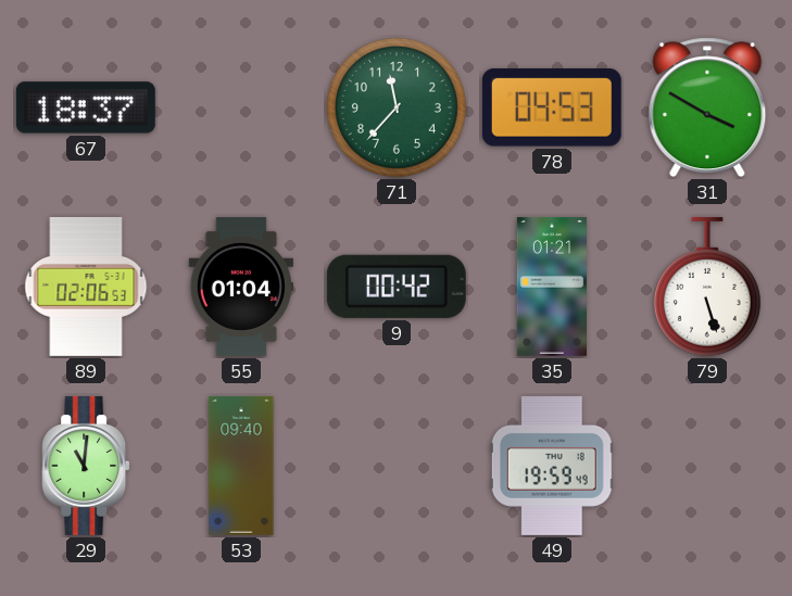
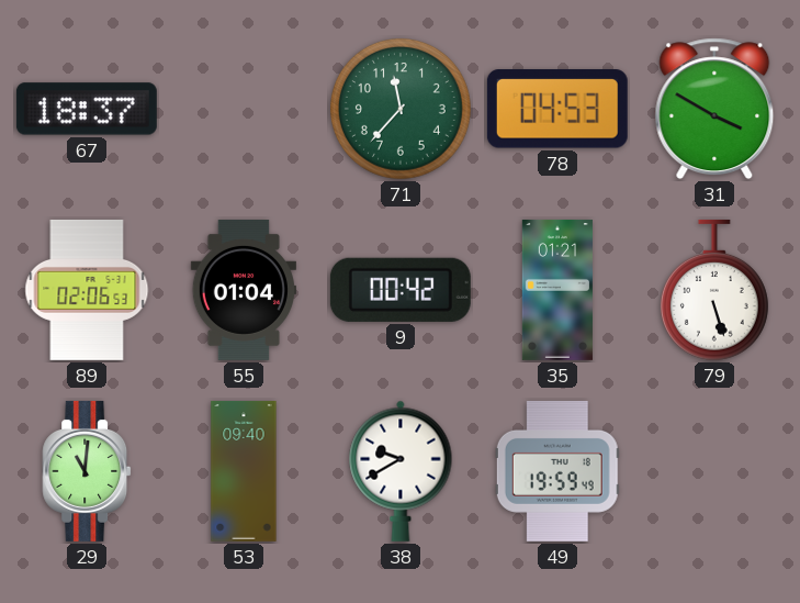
38: none -> 9:40 (401, 471)
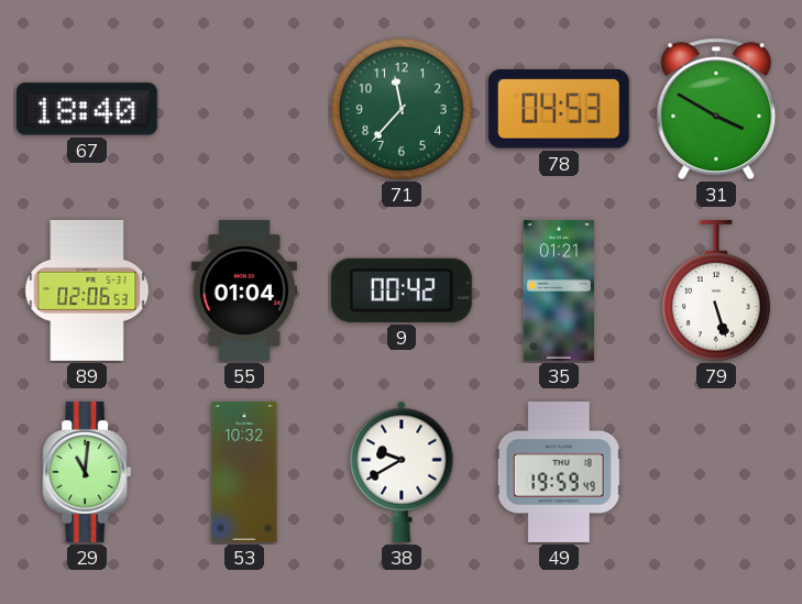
67: 18:37 -> 18:40 (87, 109)
53: 09:40 -> 10:32 (244, 472)
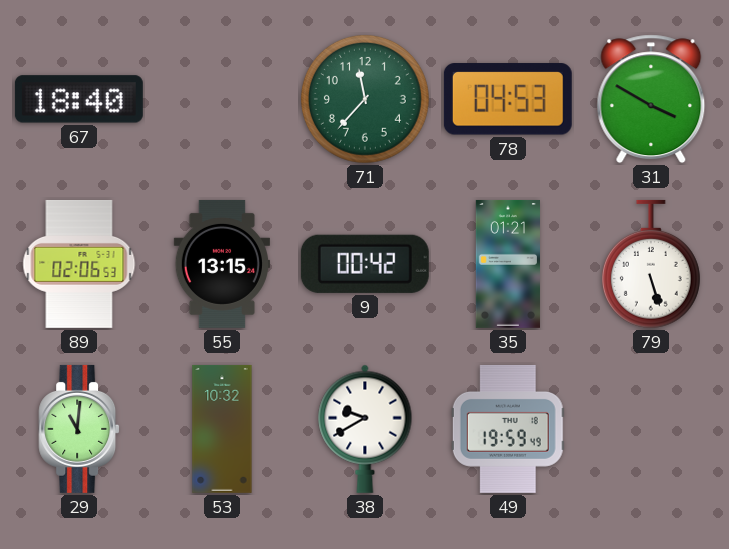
55: 01:04 -> 13:15 (222, 264)
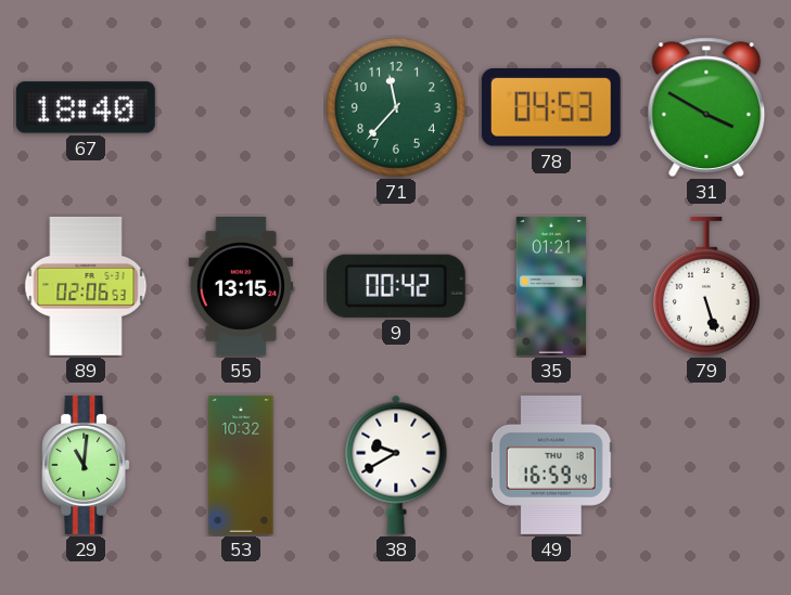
49: 19:59 -> 16:59 (551, 465)
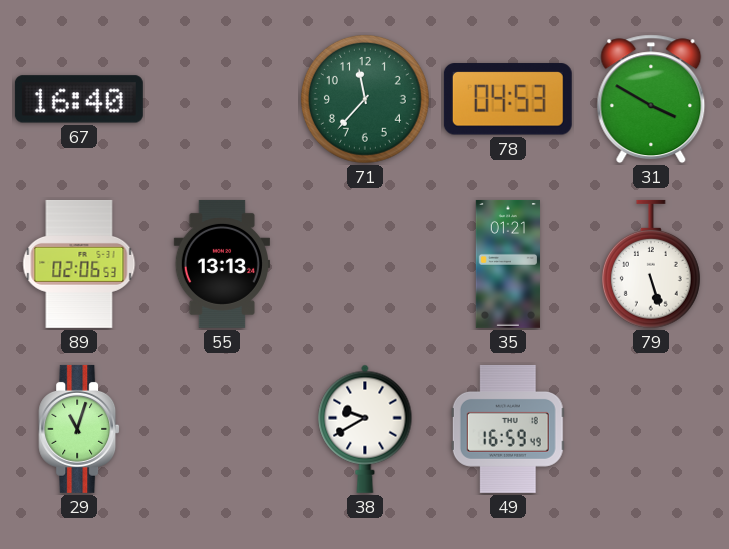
67: 18:40 -> 16:40 (79, 99)
55: 13:15 -> 13:13 (222, 264)
9: 00:42 -> none (396, 286)
29: 11:01 -> 11:03 (79, 429)
53: 10:32 -> none (241, 465)
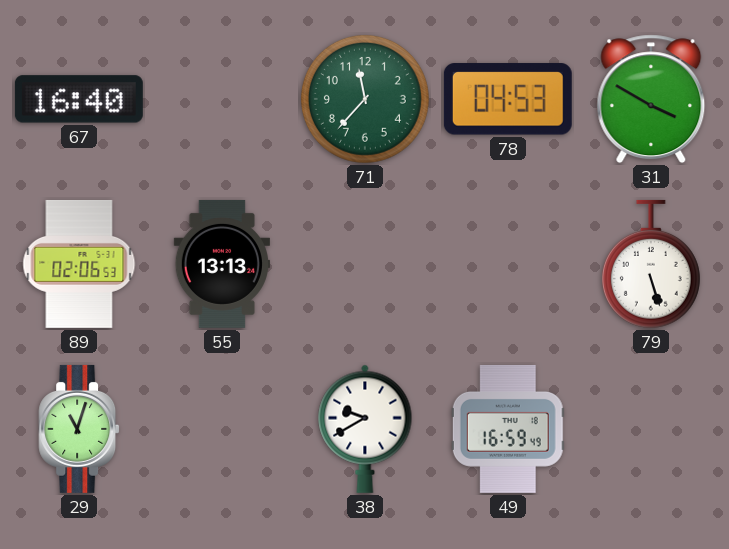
35: 01:21 -> none (508, 264)
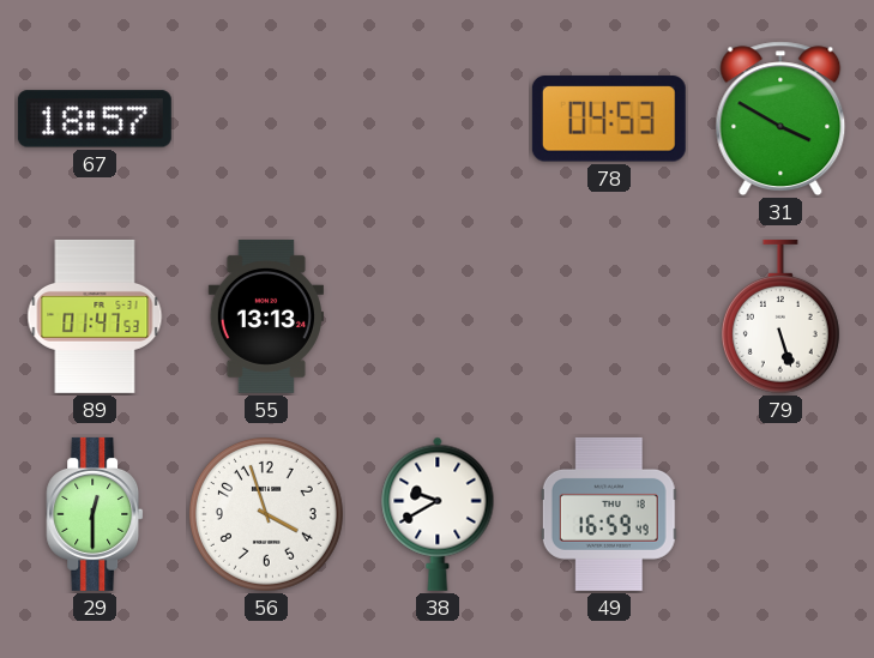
67: 16:40 -> 18:57 (95, 119)
71: 11:37 -> none (365, 99)
89: 02:06 -> 01:47 (95, 316)
29: 11:03 -> 12:30 (95, 514)
56: none -> 3:57 (266, 514)
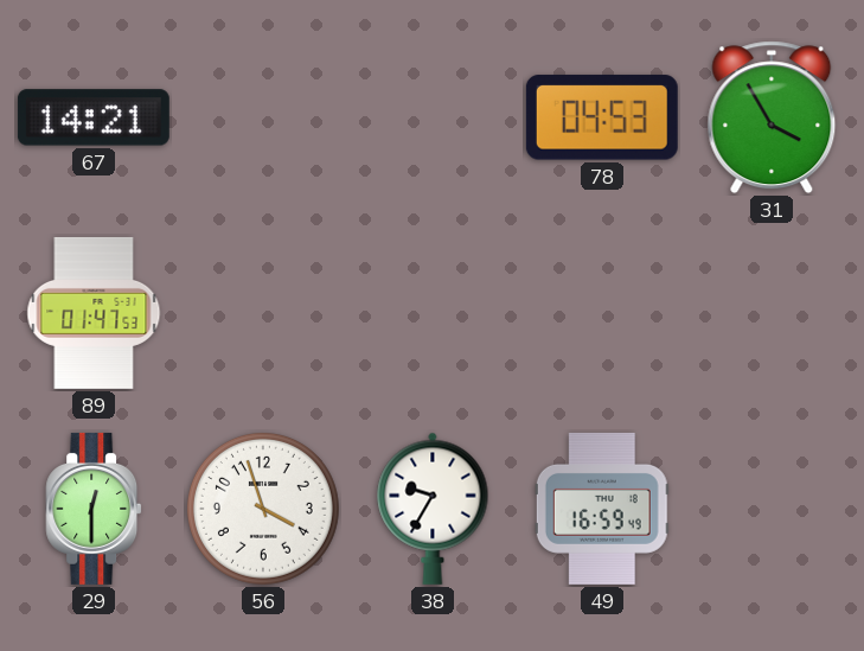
67: 18:57 -> 14:21 (94, 117)
31: 3:50 -> 3:55 (772, 117)
55: 13:13 -> none (266, 316)
79: 5:27 -> none (780, 316)
38: 9:40 -> 9:35 (433, 509)
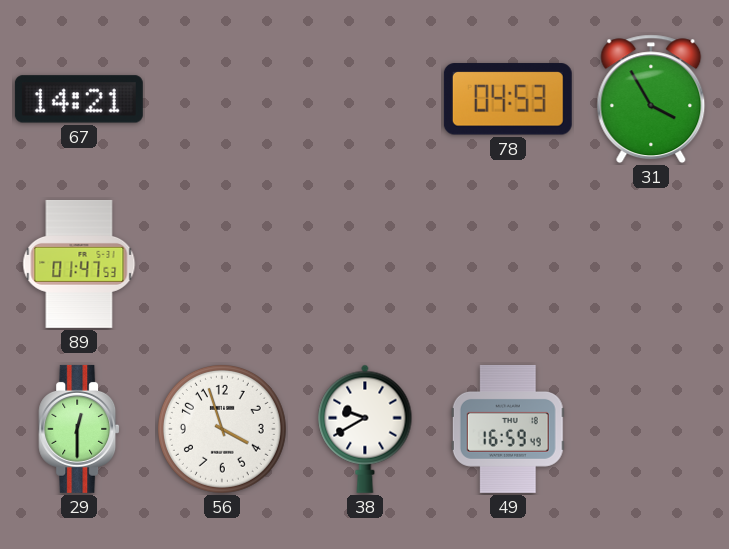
38: 9:35 -> 9:40 (365, 429)
